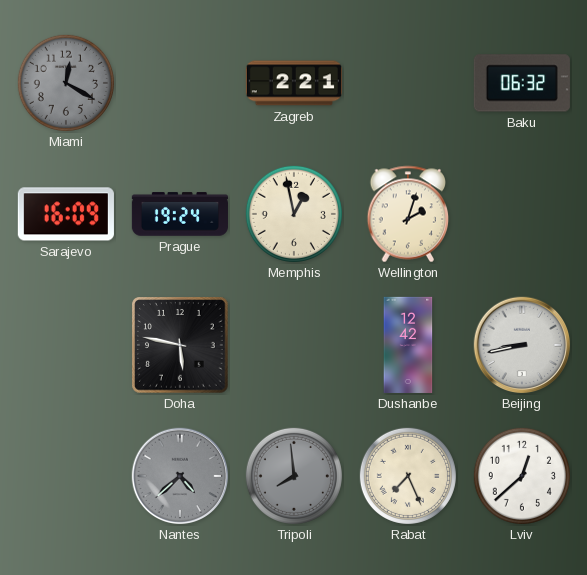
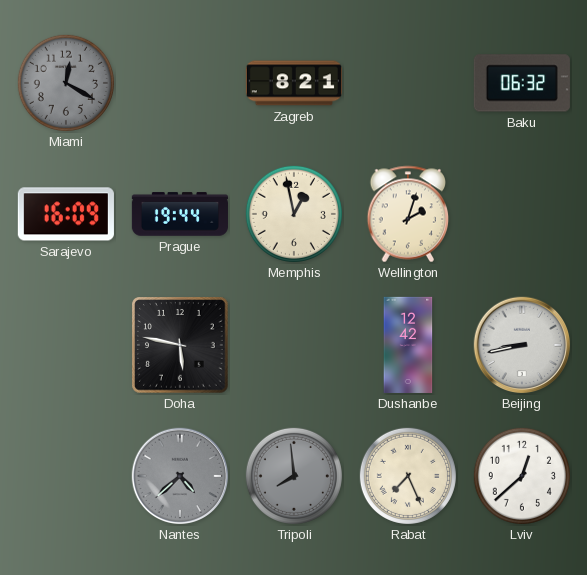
Zagreb: 2:21 -> 8:21 (294, 83)
Prague: 19:24 -> 19:44 (180, 214)
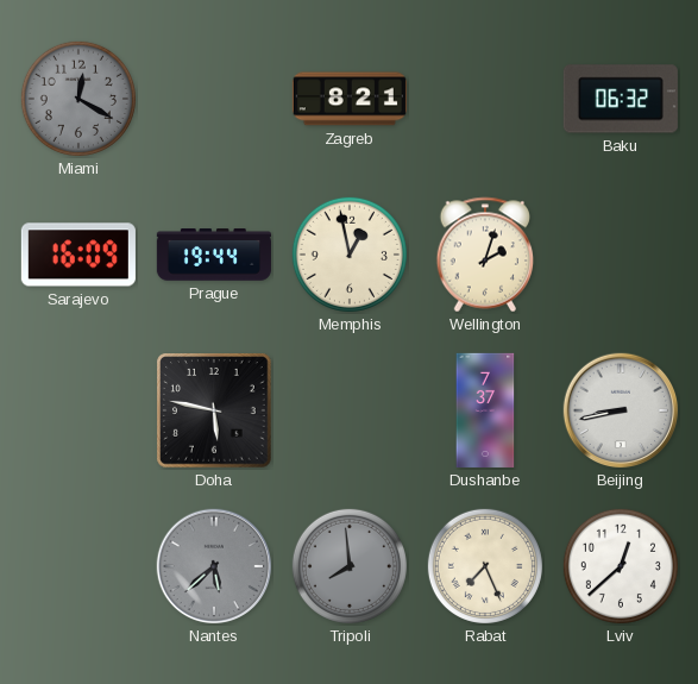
Dushanbe: 12:42 -> 7:37 (485, 410)
Nantes: 4:38 -> 5:38 (214, 566)
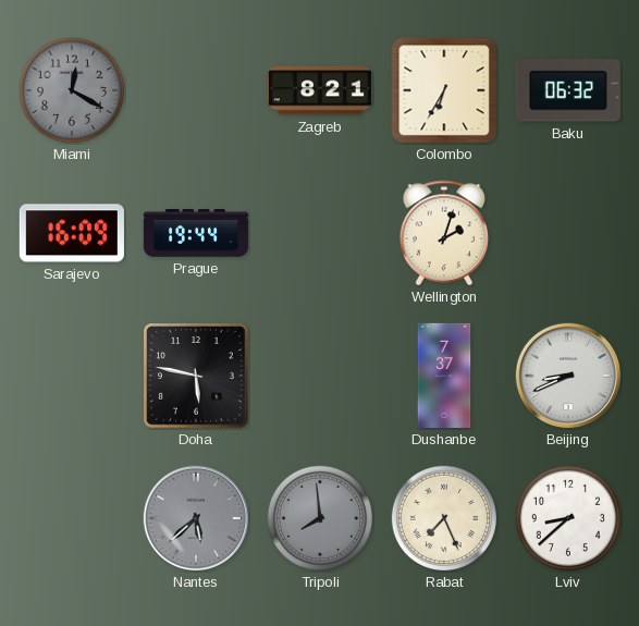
Colombo: none -> 6:35 (444, 90)
Memphis: 12:58 -> none (350, 255)
Beijing: 8:43 -> 8:41 (568, 376)
Lviv: 12:38 -> 8:38 (568, 518)
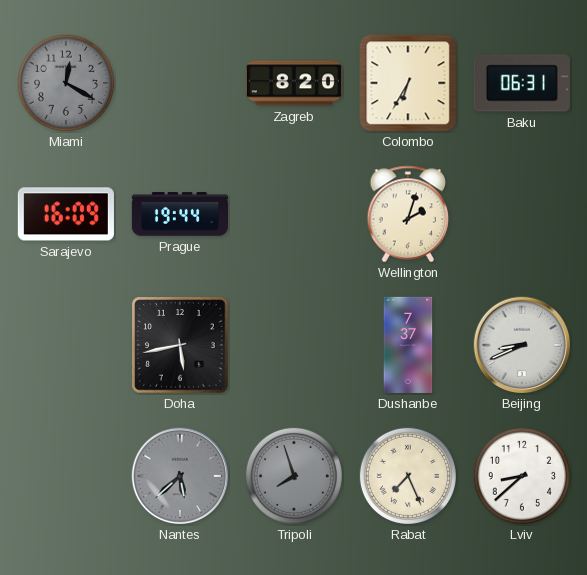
Zagreb: 8:21 -> 8:20 (294, 83)
Baku: 06:32 -> 06:31 (522, 83)
Doha: 5:47 -> 5:43 (180, 345)
Tripoli: 7:59 -> 7:57 (294, 476)
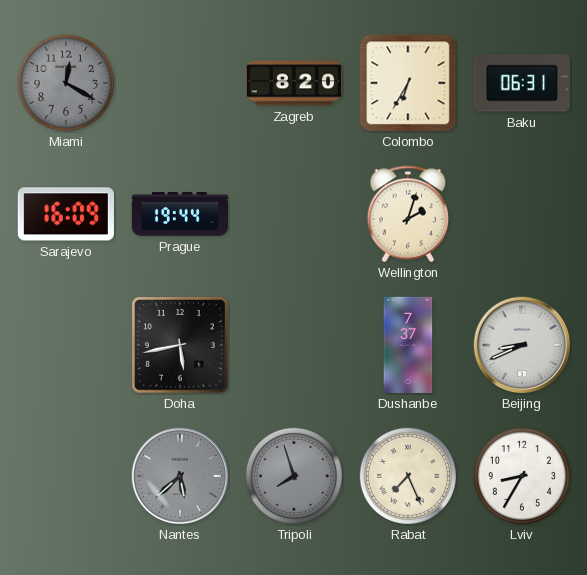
Lviv: 8:38 -> 8:35 (522, 476)
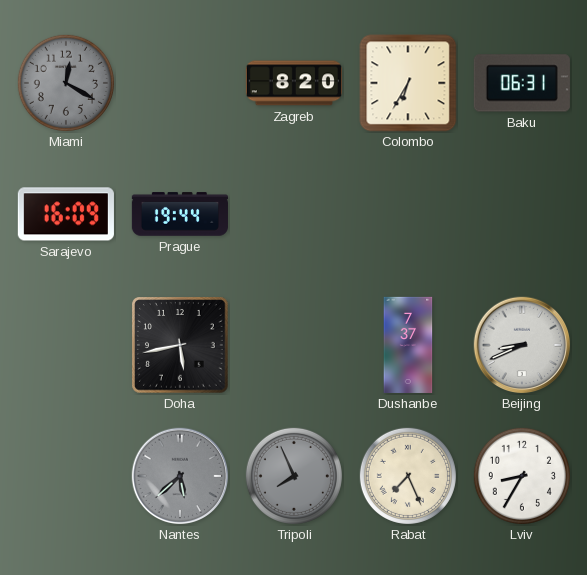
Wellington: 2:03 -> none (408, 214)
Tripoli: 7:57 -> 7:56 (294, 476)
